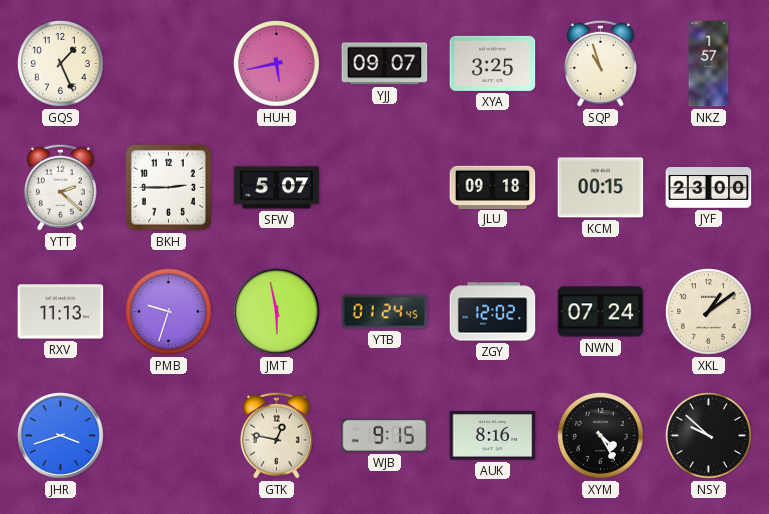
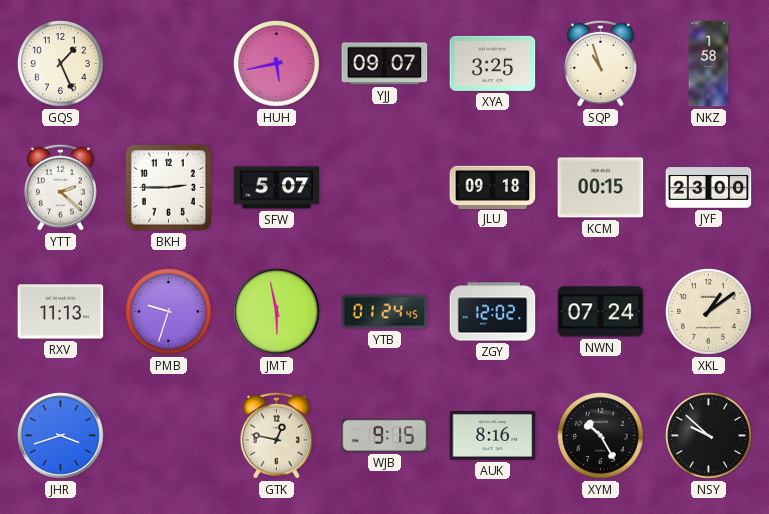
NKZ: 1:57 -> 1:58 (709, 64)
XYM: 4:25 -> 10:25 (601, 436)
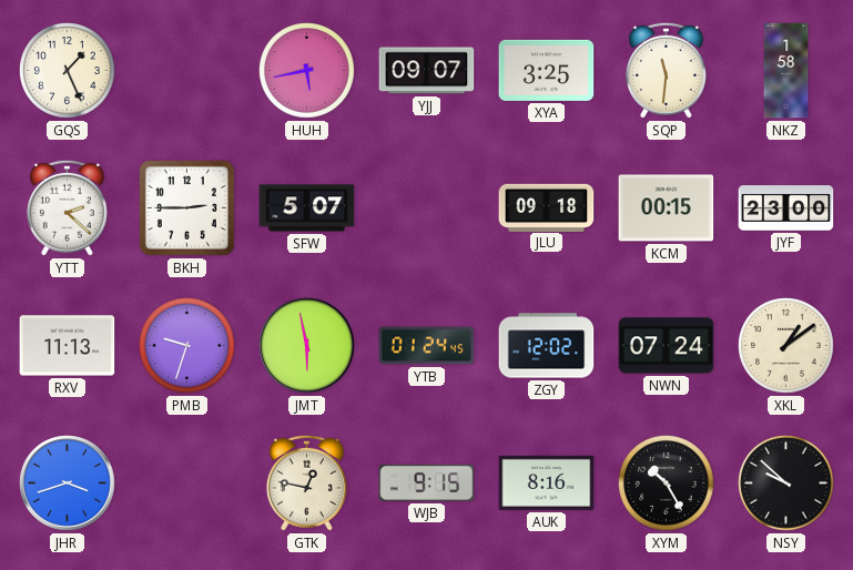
SQP: 10:57 -> 11:31 (666, 70)
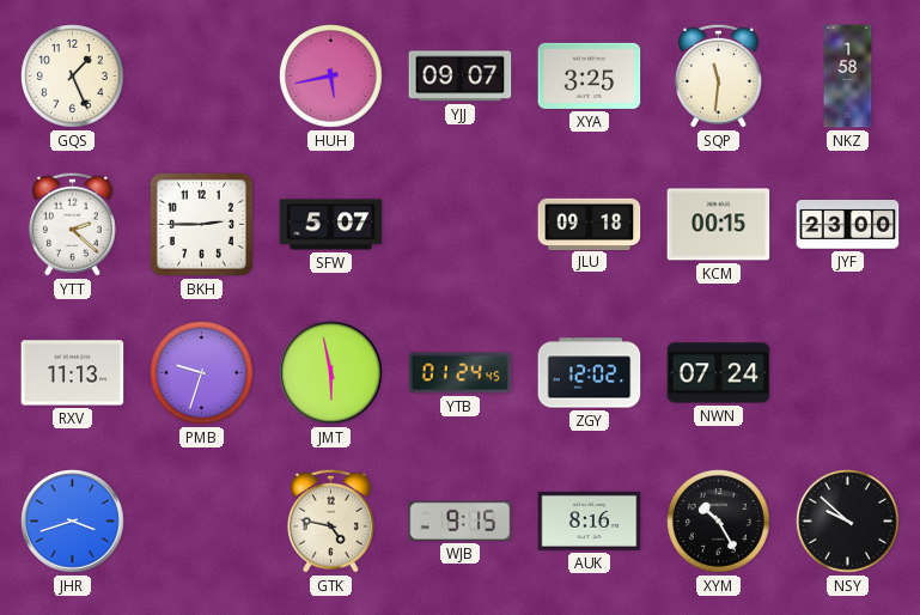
XKL: 1:09 -> none (786, 346)
GTK: 12:47 -> 4:47 (330, 520)
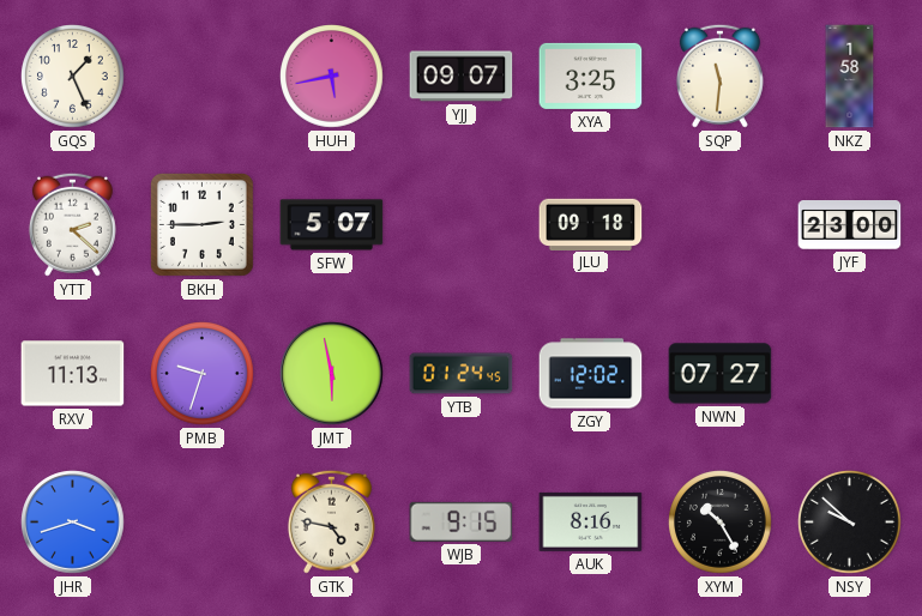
KCM: 00:15 -> none (719, 225)
NWN: 07:24 -> 07:27 (721, 374)
